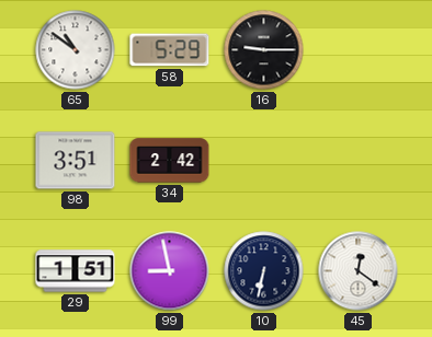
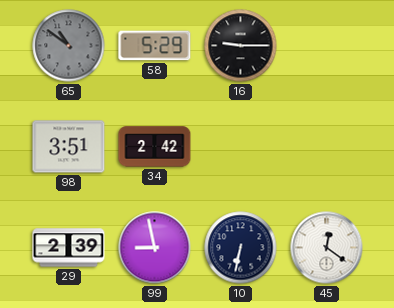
65 dial: white -> grey (69, 46)
29: 1:51 -> 2:39 (69, 248)
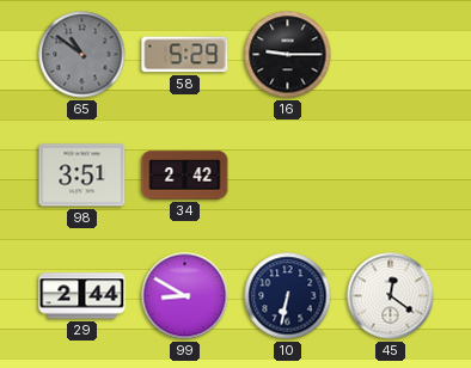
29: 2:39 -> 2:44 (82, 296)
99: 8:58 -> 8:50 (185, 296)
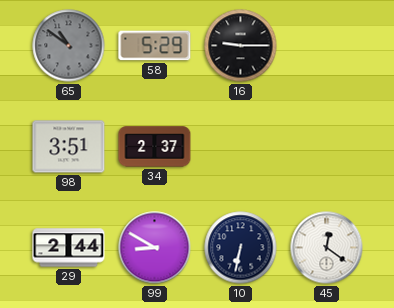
34: 2:42 -> 2:37 (155, 147)
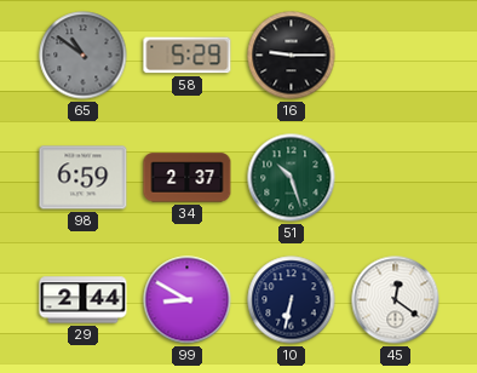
98: 3:51 -> 6:59 (84, 178)
51: none -> 10:27 (292, 178)
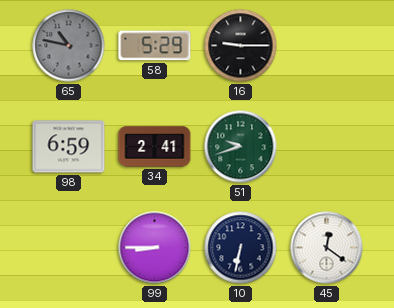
65: 10:51 -> 10:47 (69, 46)
34: 2:37 -> 2:41 (155, 147)
51: 10:27 -> 9:42 (241, 147)
29: 2:44 -> none (84, 300)
99: 8:50 -> 8:45 (155, 248)
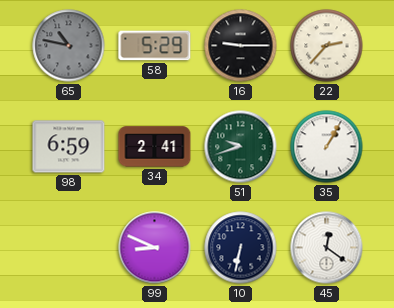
22: none -> 2:37 (327, 46)
35: none -> 1:05 (327, 147)
99: 8:45 -> 8:49 (155, 248)
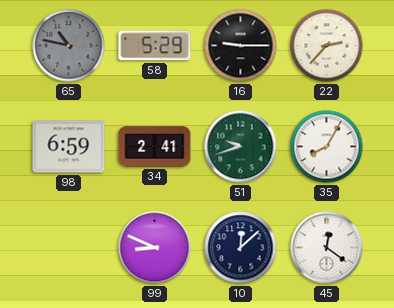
35: 1:05 -> 8:05 (327, 147)
10: 6:32 -> 12:08 (241, 248)
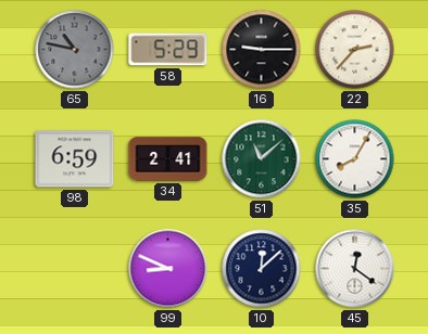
51: 9:42 -> 11:08 (262, 159)
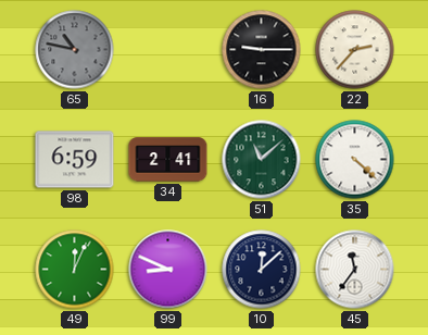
58: 5:29 -> none (168, 50)
35: 8:05 -> 4:22 (355, 160)
49: none -> 12:04 (75, 270)
45: 12:21 -> 11:36 (355, 270)
